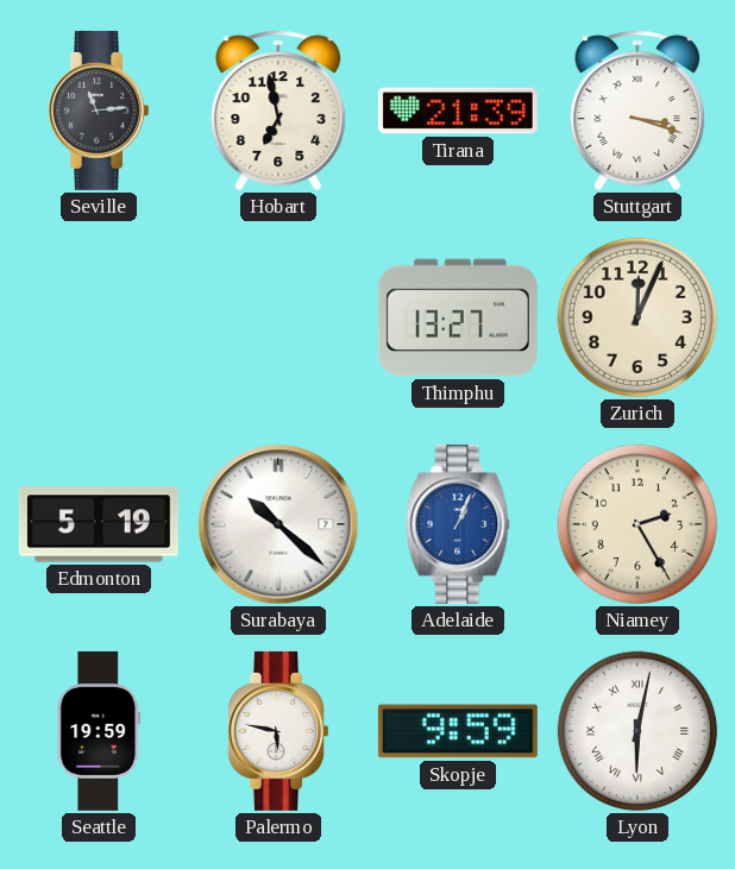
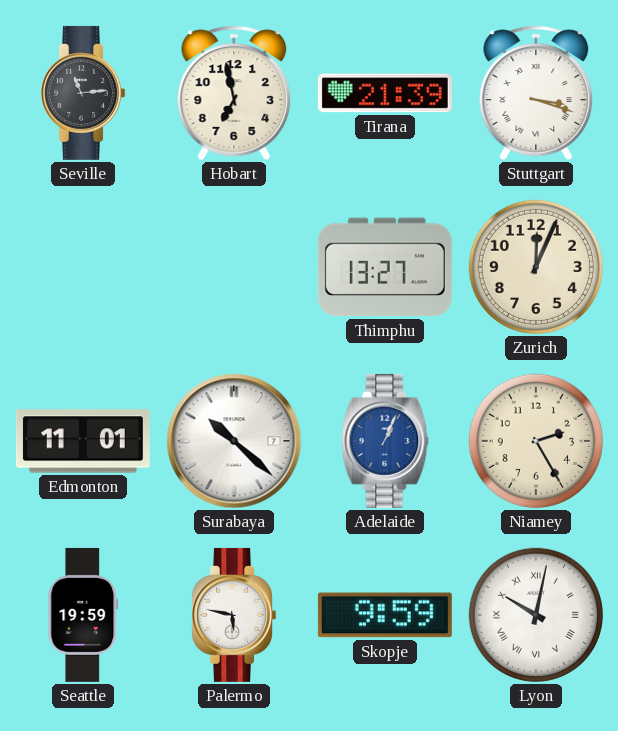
Edmonton: 5:19 -> 11:01 (83, 441)
Lyon: 6:02 -> 10:02 (536, 615)
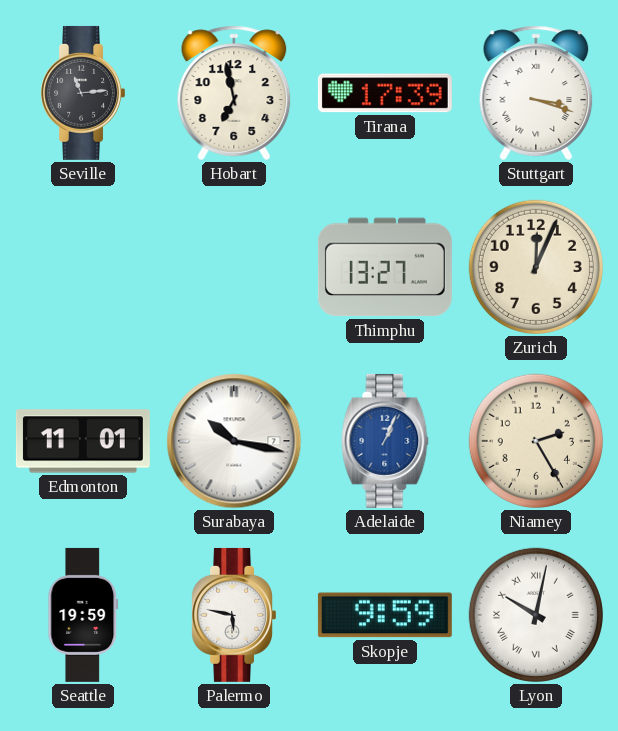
Tirana: 21:39 -> 17:39 (385, 93)
Surabaya: 10:22 -> 10:17 (234, 441)
